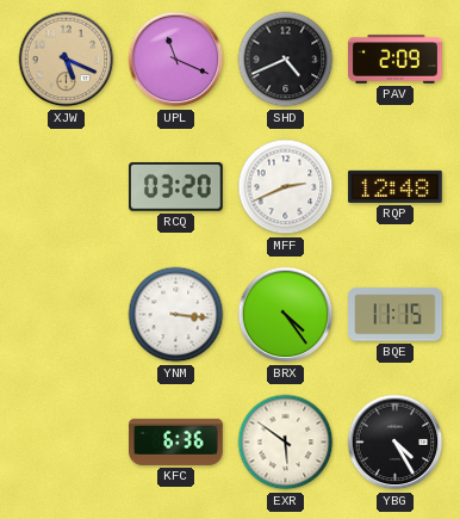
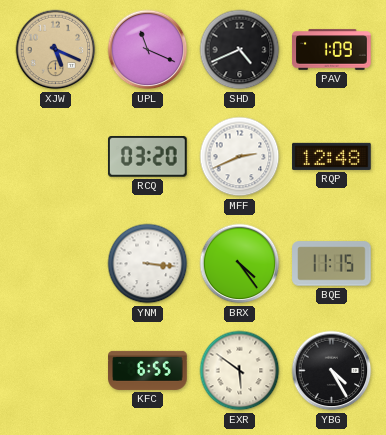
PAV: 2:09 -> 1:09 (332, 50)
KFC: 6:36 -> 6:55 (148, 370)
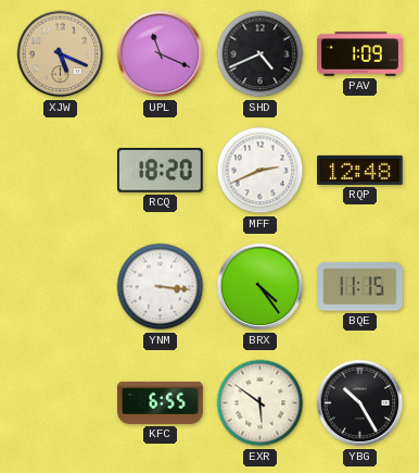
RCQ: 03:20 -> 18:20 (161, 171)
YBG: 4:25 -> 10:25 (360, 403)
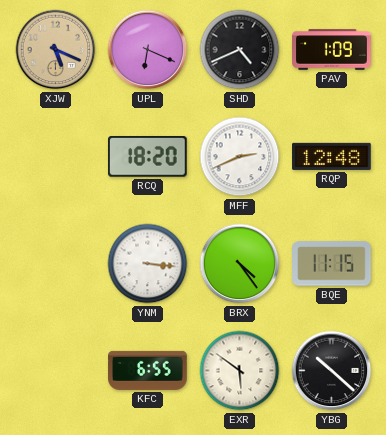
UPL: 11:19 -> 6:19 (148, 50)
YBG: 10:25 -> 10:22 (332, 371)
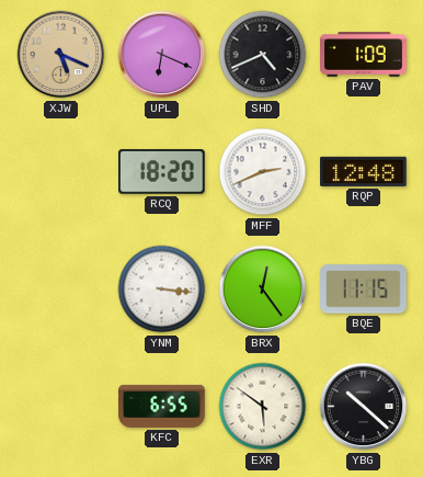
BRX: 4:24 -> 12:24 (263, 289)
